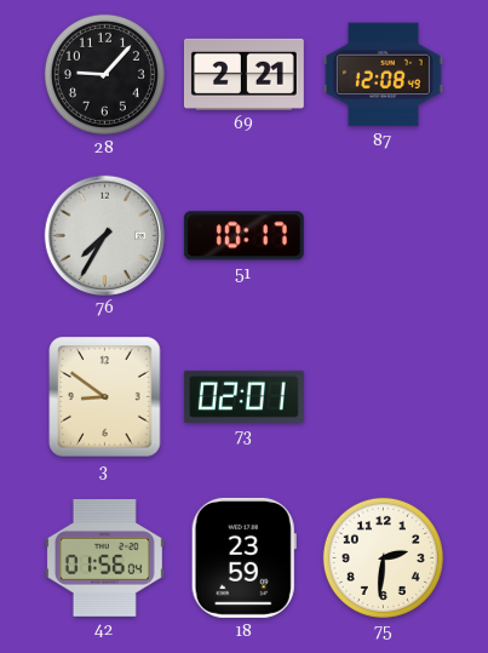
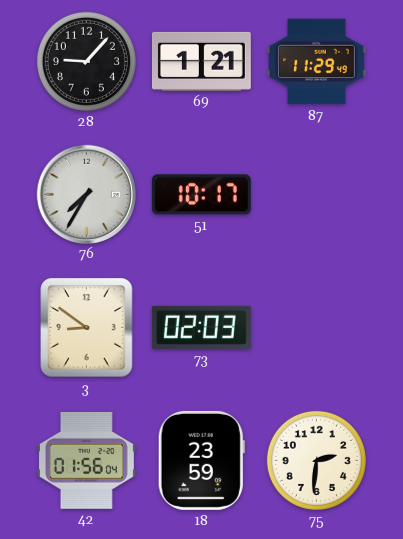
69: 2:21 -> 1:21 (201, 61)
87: 12:08 -> 11:29 (316, 62)
73: 02:01 -> 02:03 (201, 327)
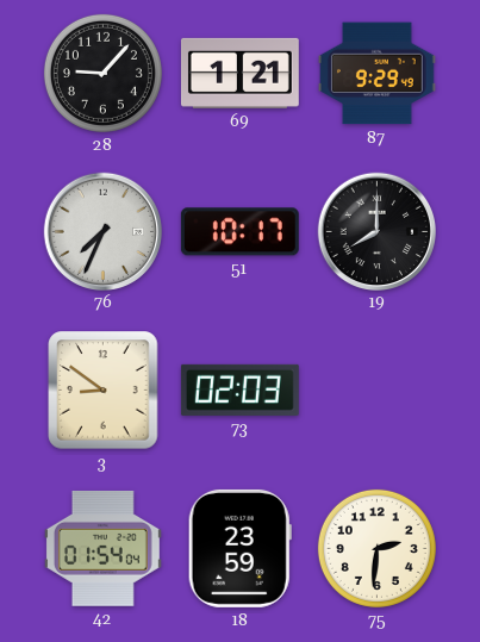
87: 11:29 -> 9:29 (376, 74)
76: 7:35 -> 7:34 (102, 231)
19: none -> 8:00 (376, 231)
42: 01:56 -> 01:54 (102, 548)
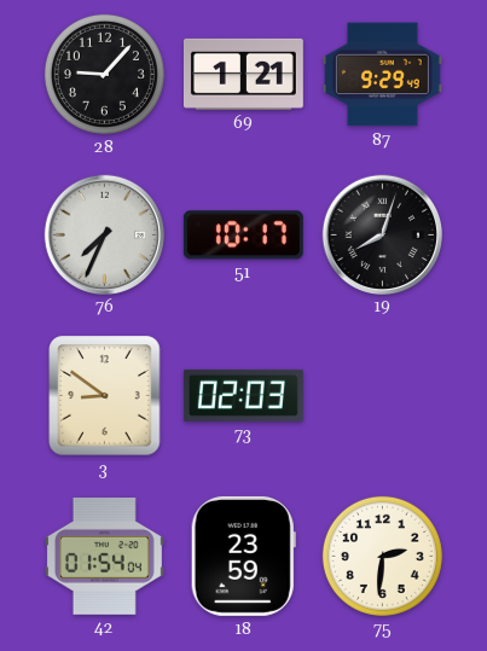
19: 8:00 -> 8:03 (382, 234)
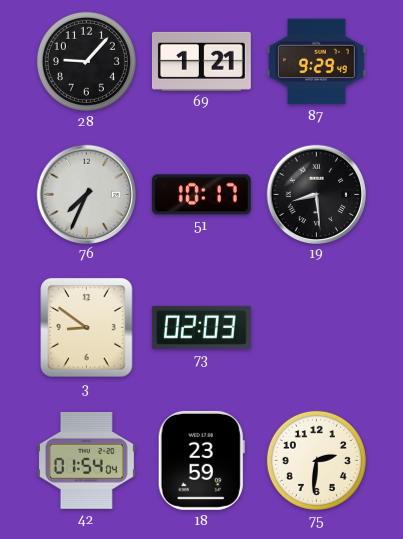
19: 8:03 -> 8:29 (316, 194)
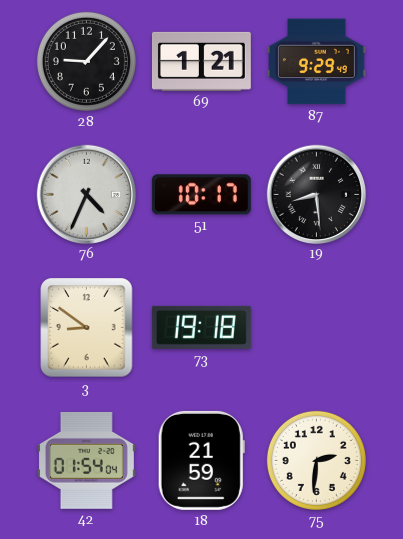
76: 7:34 -> 4:34 (86, 194)
73: 02:03 -> 19:18 (201, 327)
18: 23:59 -> 21:59 (201, 460)
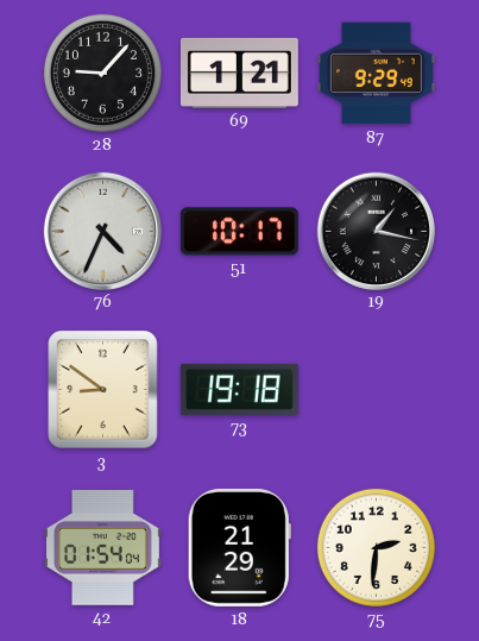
19: 8:29 -> 1:17 (376, 231)
18: 21:59 -> 21:29 (239, 547)
